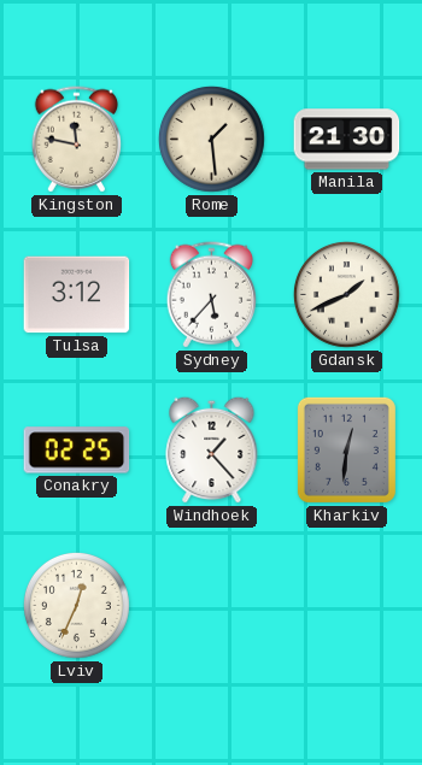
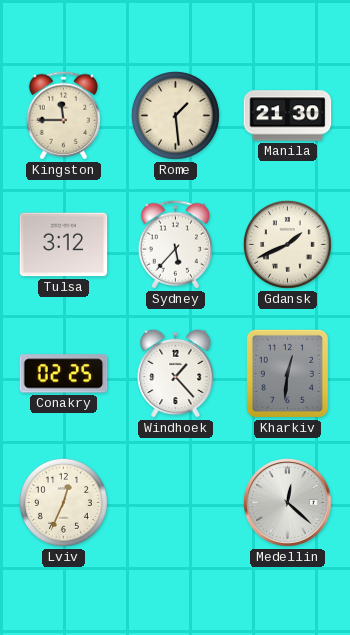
Kingston: 11:47 -> 11:45 (63, 116)
Medellin: none -> 12:22 (288, 503)
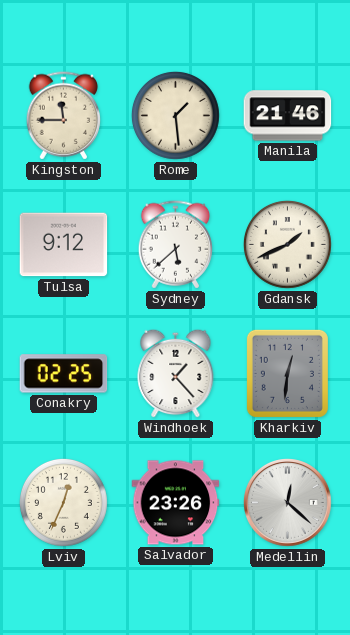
Manila: 21:30 -> 21:46 (288, 116)
Tulsa: 3:12 -> 9:12 (64, 245)
Sydney: 5:37 -> 5:38 (175, 245)
Salvador: none -> 23:26 (176, 503)
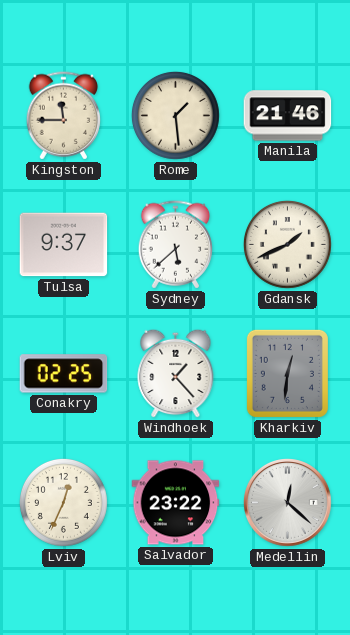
Tulsa: 9:12 -> 9:37 (64, 245)
Salvador: 23:26 -> 23:22 (176, 503)
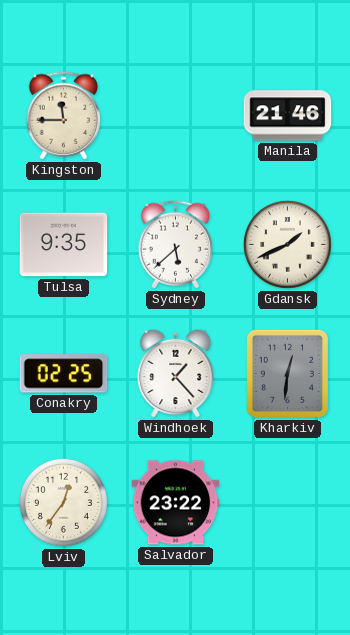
Rome: 1:29 -> none (175, 115)
Tulsa: 9:37 -> 9:35 (64, 245)
Lviv: 12:34 -> 12:36 (63, 502)
Medellin: 12:22 -> none (288, 503)
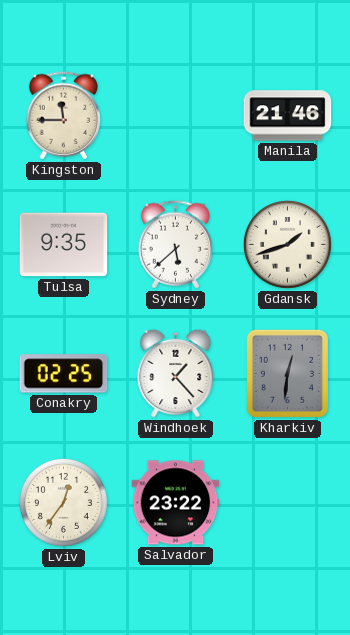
Gdansk: 1:41 -> 1:42 (287, 244)
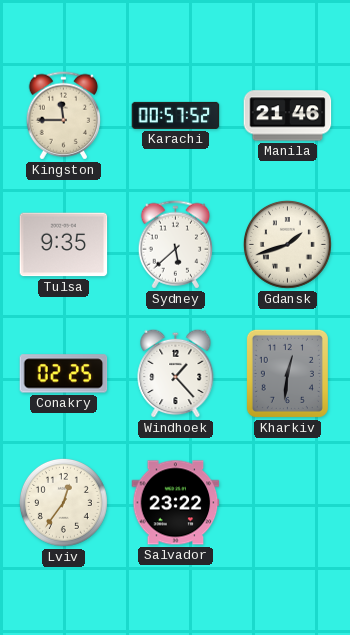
Karachi: none -> 00:57 (176, 115)
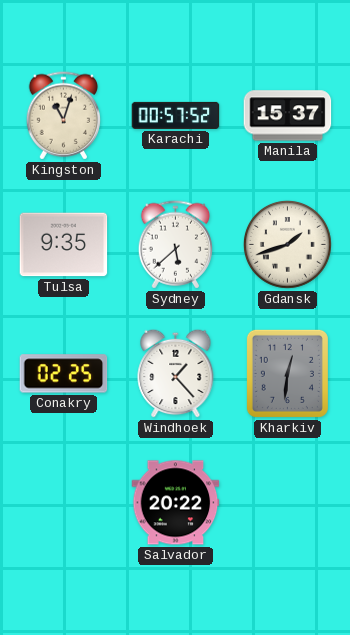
Kingston: 11:45 -> 11:03 (63, 116)
Manila: 21:46 -> 15:37 (288, 116)
Lviv: 12:36 -> none (63, 502)
Salvador: 23:22 -> 20:22 (176, 503)
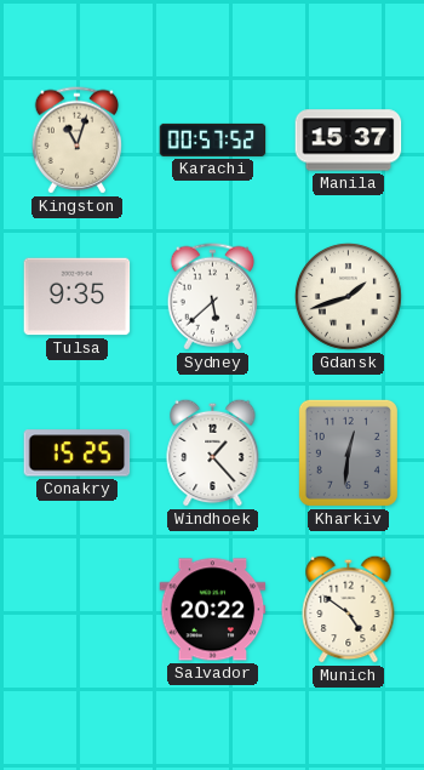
Conakry: 02:25 -> 15:25 (78, 454)
Munich: none -> 4:51 (349, 609)
